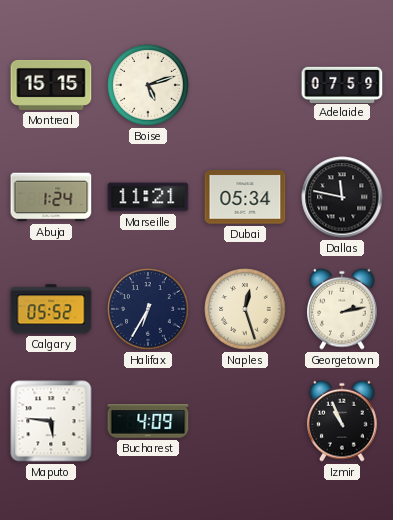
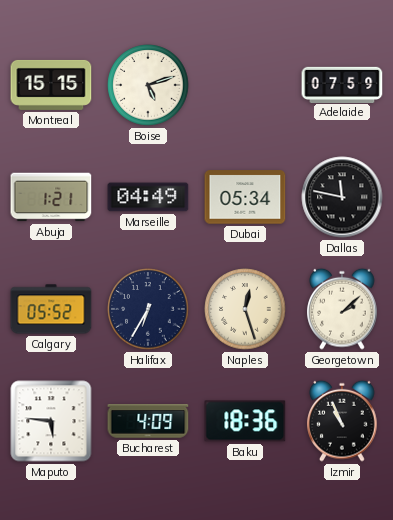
Abuja: 1:24 -> 1:21 (51, 197)
Marseille: 11:21 -> 04:49 (148, 197)
Georgetown: 2:13 -> 2:08 (342, 309)
Baku: none -> 18:36 (245, 421)
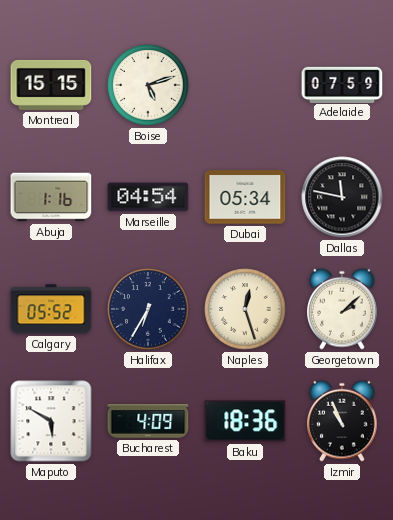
Abuja: 1:21 -> 1:16 (51, 197)
Marseille: 04:49 -> 04:54 (148, 197)
Maputo: 5:46 -> 5:50 (51, 421)
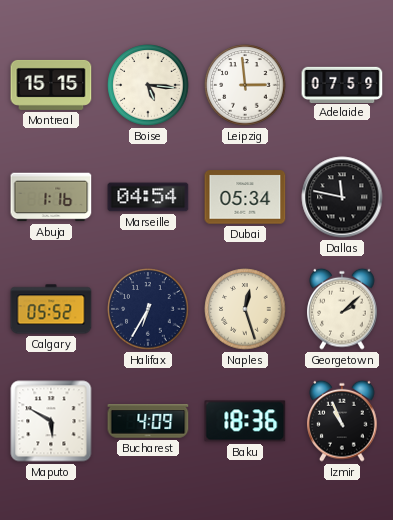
Boise: 5:12 -> 5:16 (148, 85)
Leipzig: none -> 2:59 (245, 85)
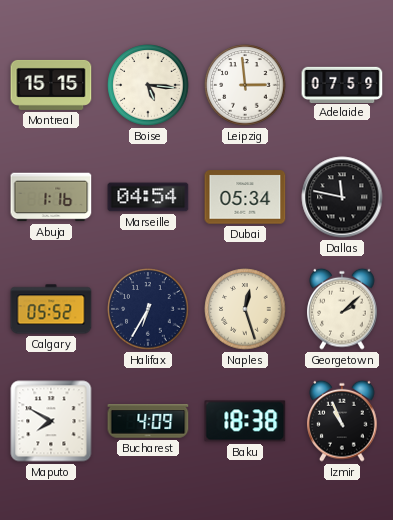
Maputo: 5:50 -> 7:50 (51, 421)
Baku: 18:36 -> 18:38 (245, 421)
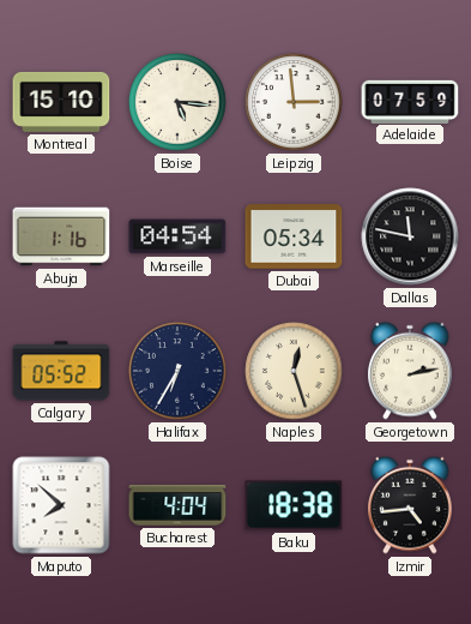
Montreal: 15:15 -> 15:10 (61, 102)
Georgetown: 2:08 -> 2:13 (410, 371)
Maputo: 7:50 -> 7:52 (61, 505)
Bucharest: 4:09 -> 4:04 (177, 505)
Izmir: 10:56 -> 4:44 (410, 505)
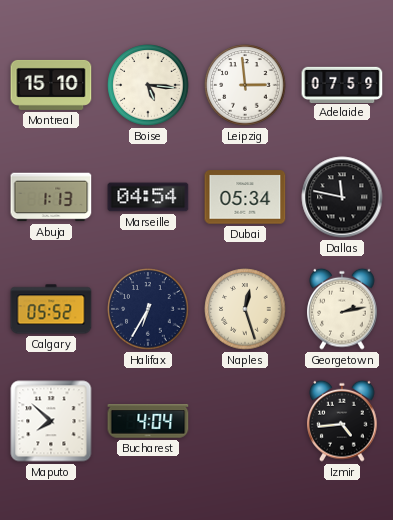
Abuja: 1:16 -> 1:13 (51, 197)
Baku: 18:38 -> none (294, 505)
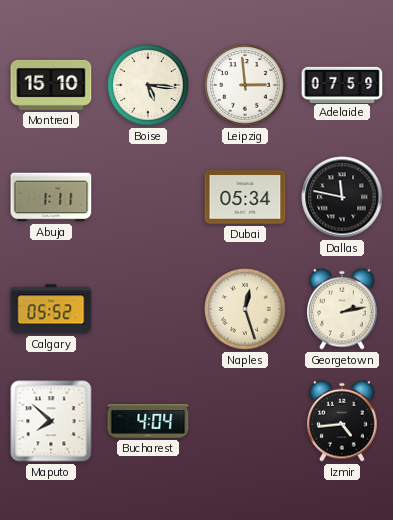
Abuja: 1:13 -> 1:11 (51, 197)
Marseille: 04:54 -> none (148, 197)
Halifax: 6:35 -> none (148, 309)
